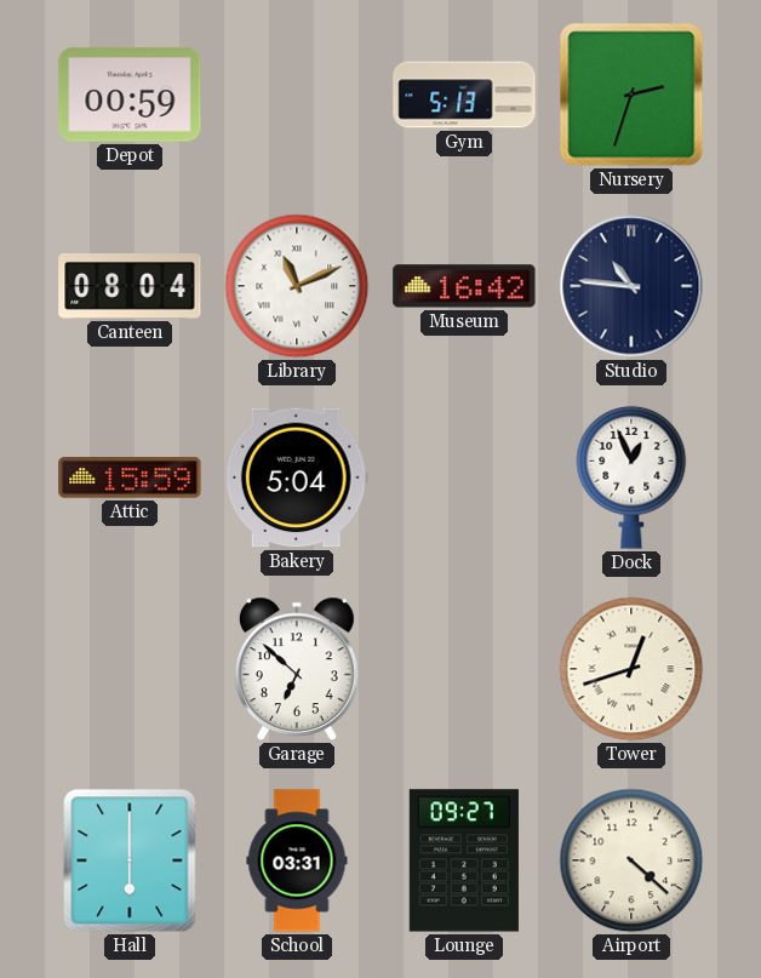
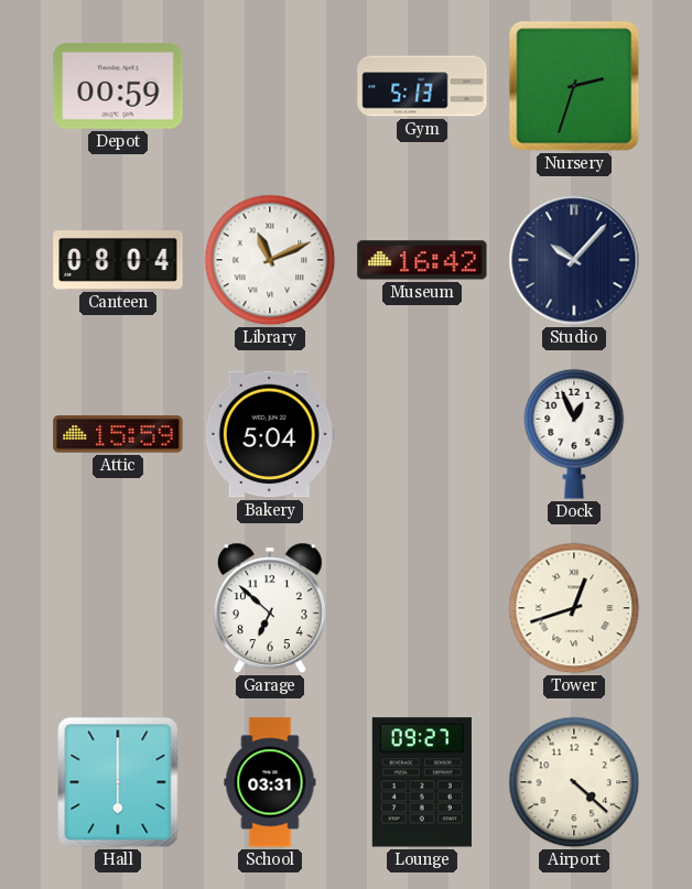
Studio: 10:46 -> 10:07 (574, 260)
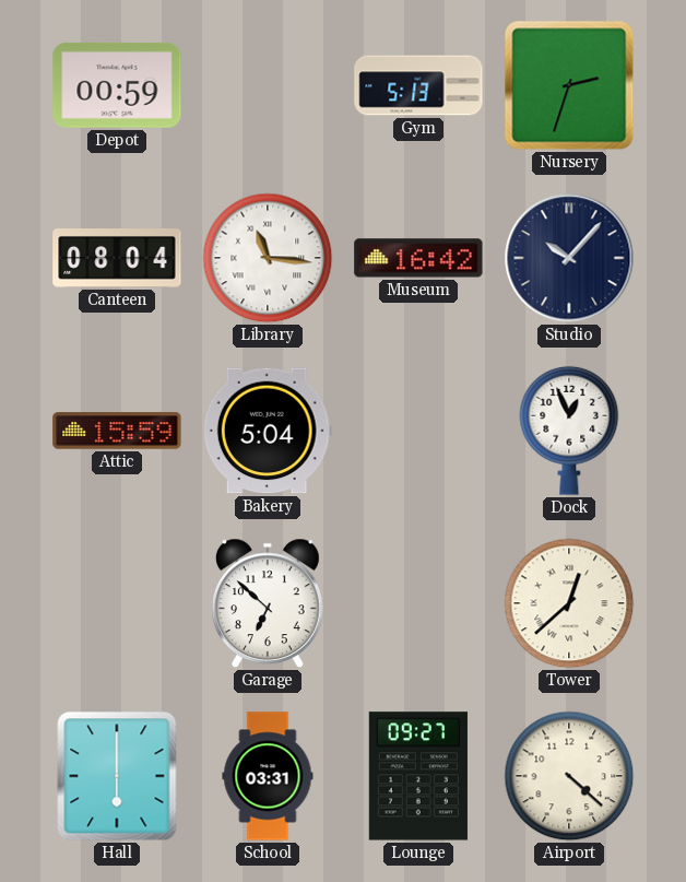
Library: 11:11 -> 11:16 (268, 258)
Tower: 12:42 -> 12:38 (569, 603)
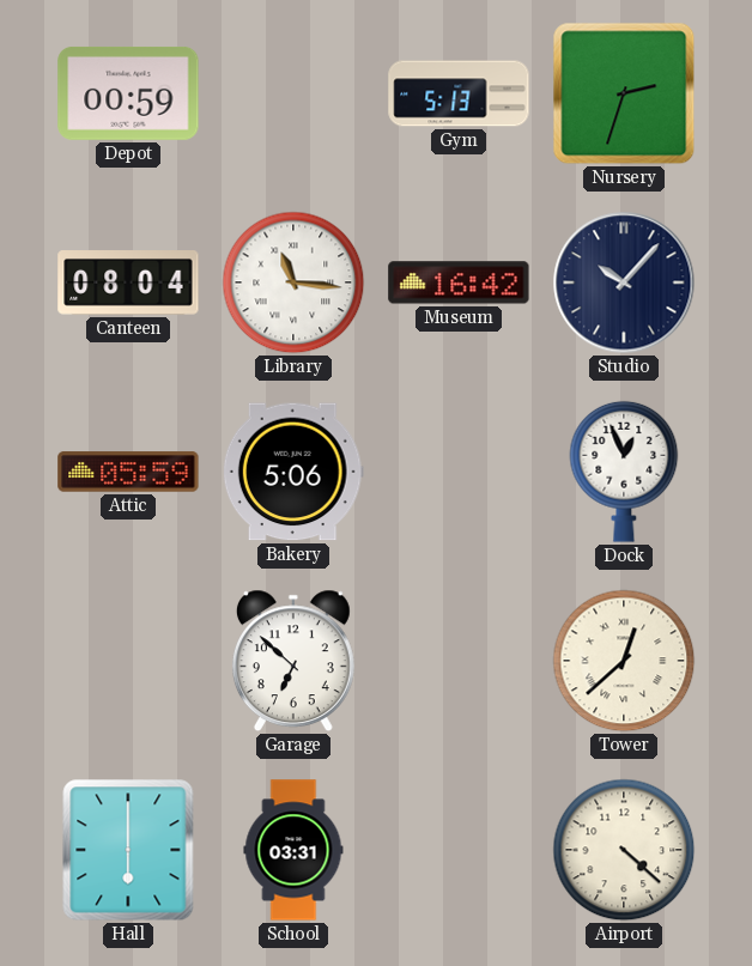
Attic: 15:59 -> 05:59 (128, 472)
Bakery: 5:04 -> 5:06 (293, 472)
Lounge: 09:27 -> none (418, 776)
